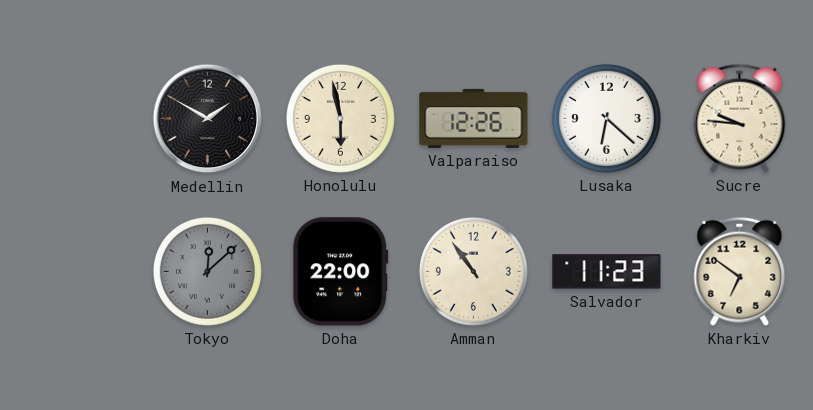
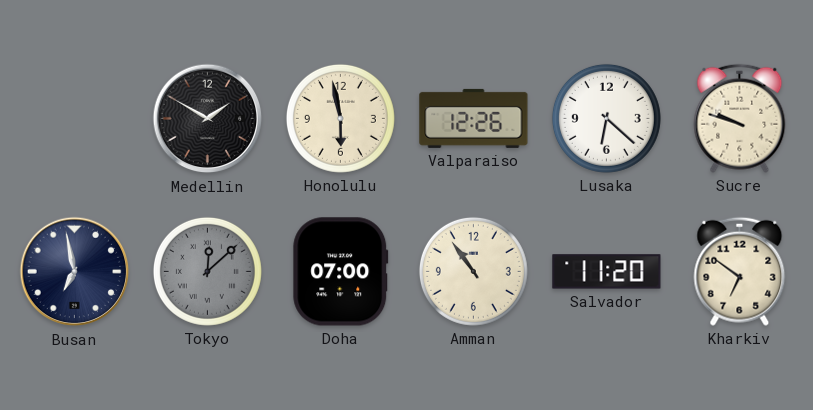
Sucre: 9:46 -> 9:48 (740, 118)
Busan: none -> 6:58 (75, 272)
Doha: 22:00 -> 07:00 (341, 272)
Salvador: 11:23 -> 11:20 (607, 272)
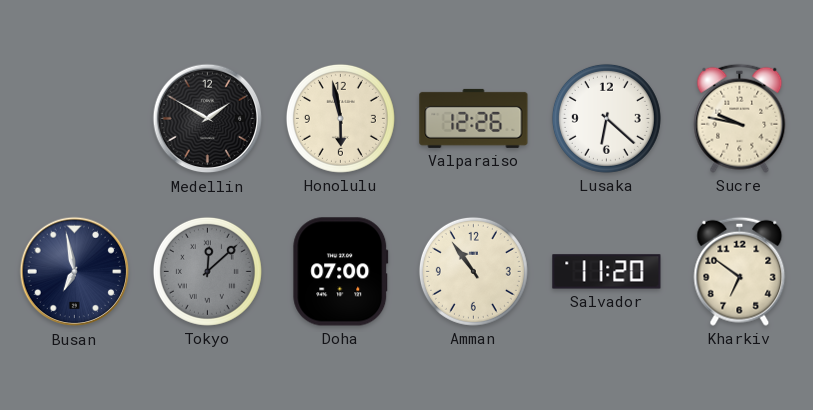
Sucre: 9:48 -> 9:47 (740, 118)
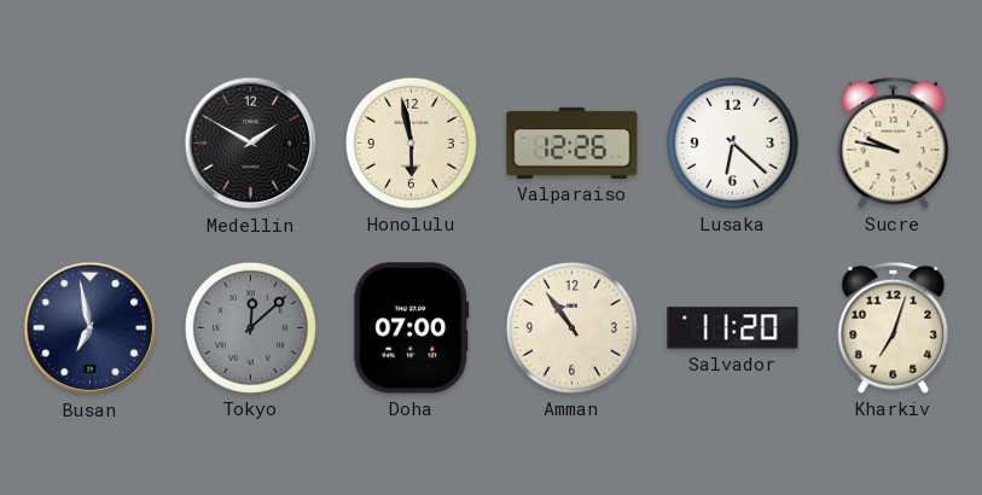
Kharkiv: 6:51 -> 7:03 (894, 327)
